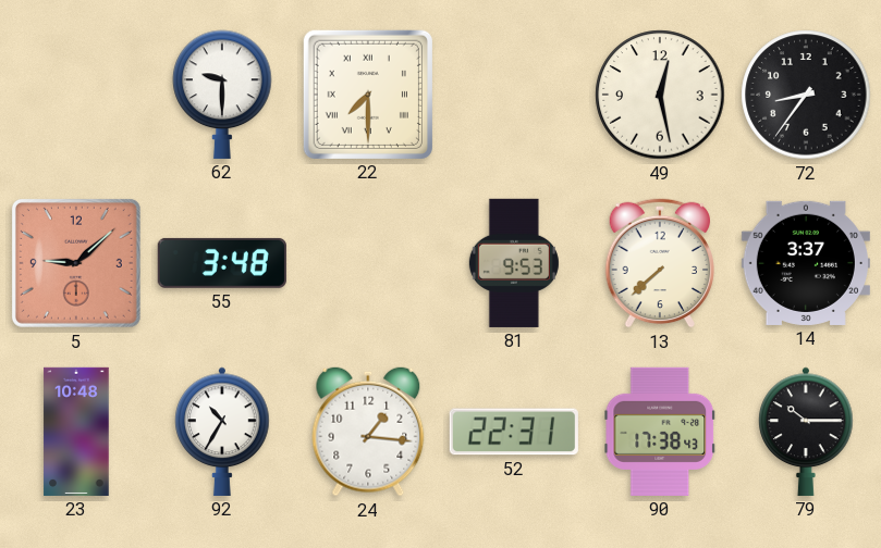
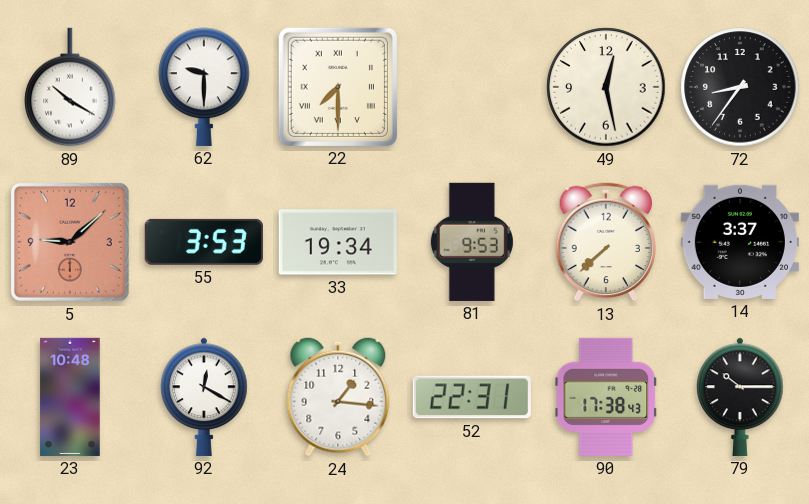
89: none -> 10:20 (70, 87)
55: 3:48 -> 3:53 (204, 242)
33: none -> 19:34 (338, 242)
92: 10:35 -> 12:20 (204, 397)
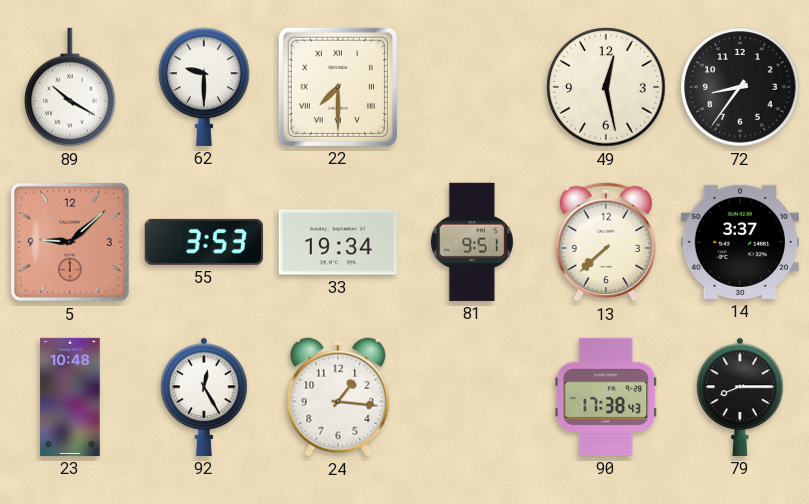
81: 9:53 -> 9:51 (472, 242)
92: 12:20 -> 12:25 (204, 397)
52: 22:31 -> none (472, 397)
79: 10:15 -> 8:15 (740, 397)
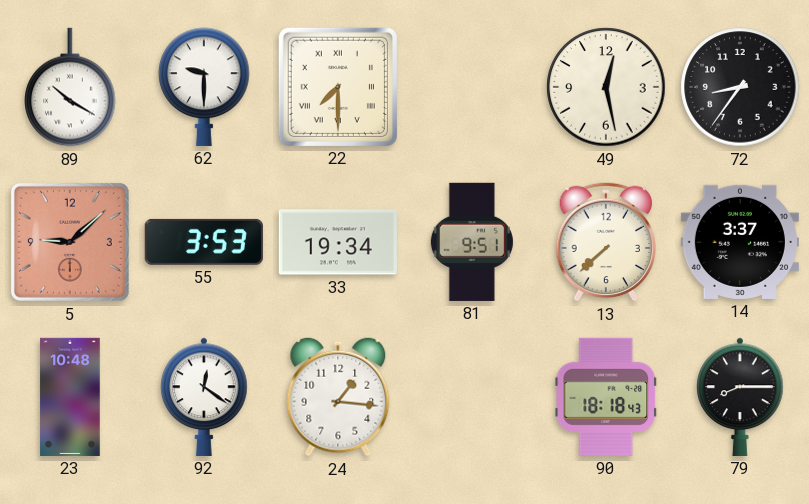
92: 12:25 -> 12:21 (204, 397)
90: 17:38 -> 18:18 (606, 397)
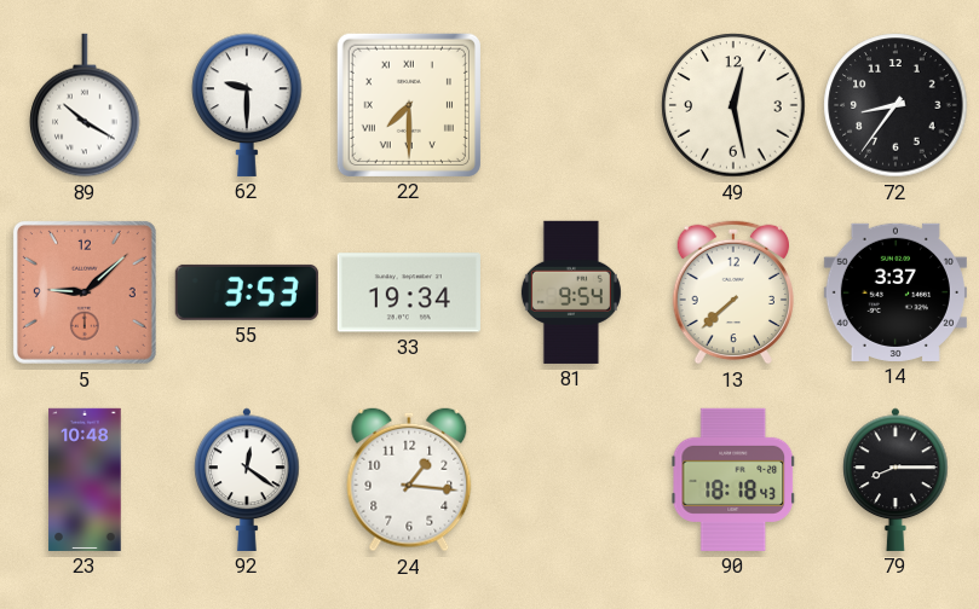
81: 9:51 -> 9:54 (571, 292)
